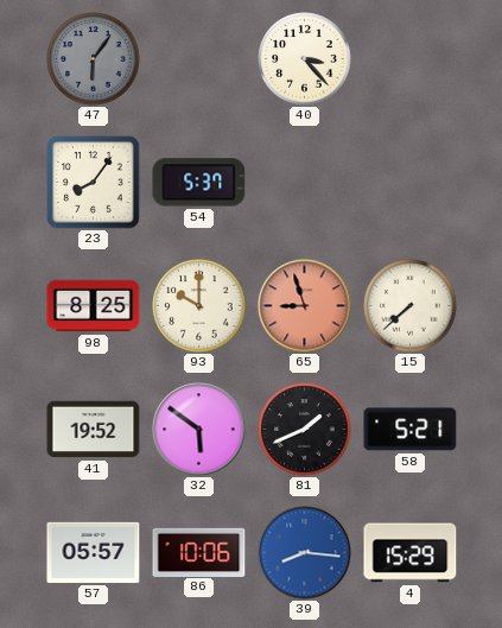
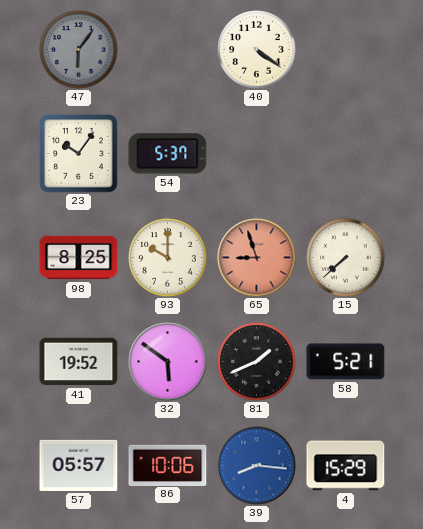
40: 3:23 -> 4:21 (257, 50)
23: 8:06 -> 10:06 (79, 154)
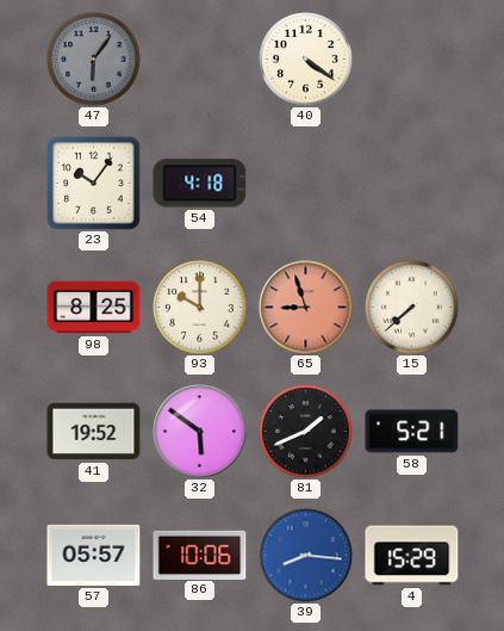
54: 5:37 -> 4:18 (200, 184)
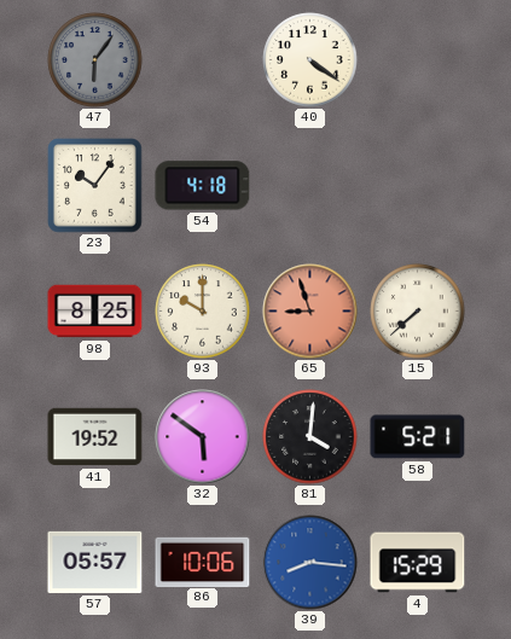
81: 1:41 -> 4:01 (310, 437)
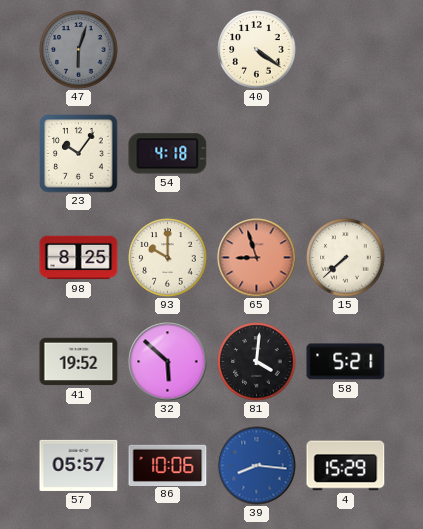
47: 6:06 -> 6:03 (79, 50)
32: 5:51 -> 5:52 (168, 362)
